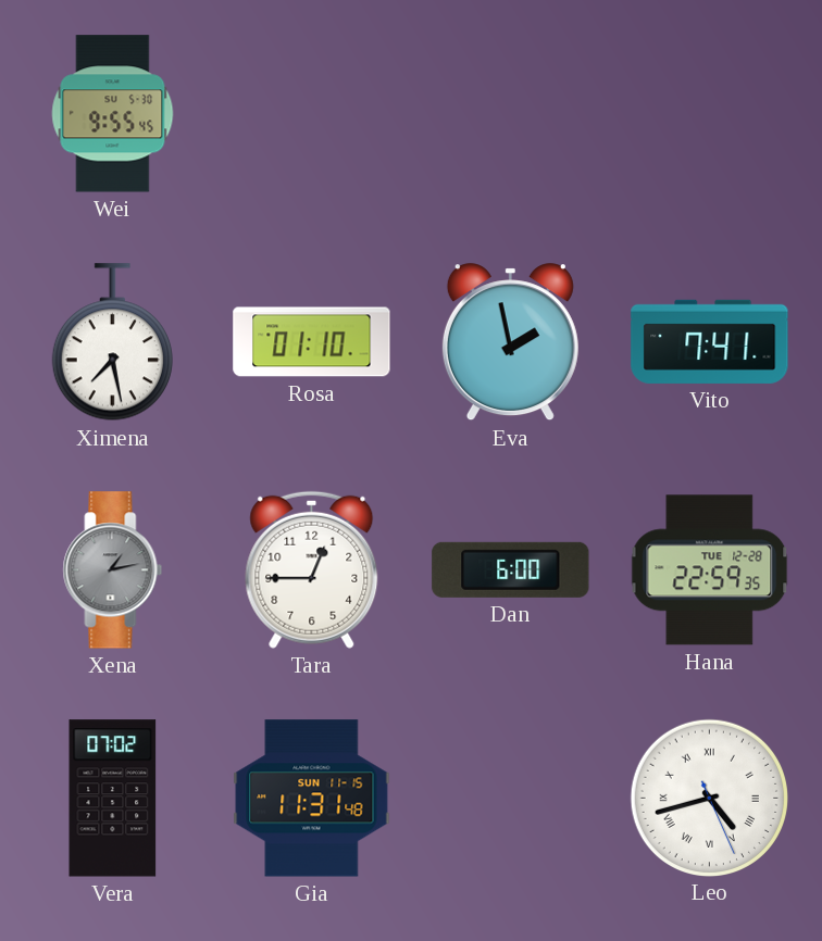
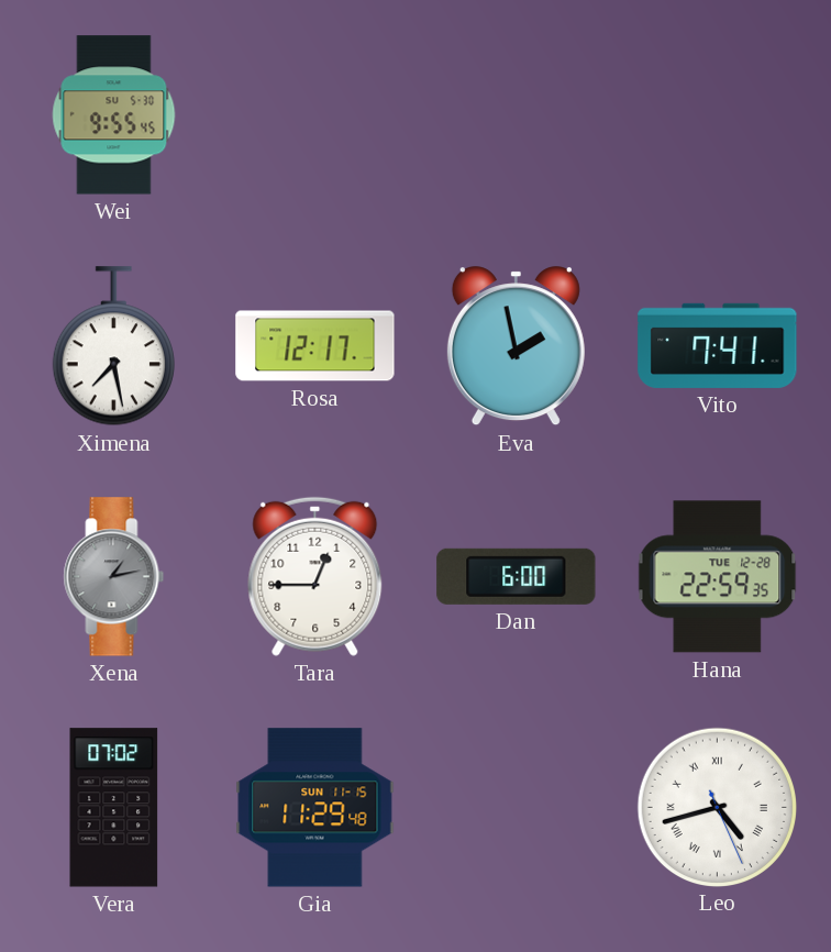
Rosa: 01:10 -> 12:17 (315, 346)
Gia: 11:31 -> 11:29 (315, 808)
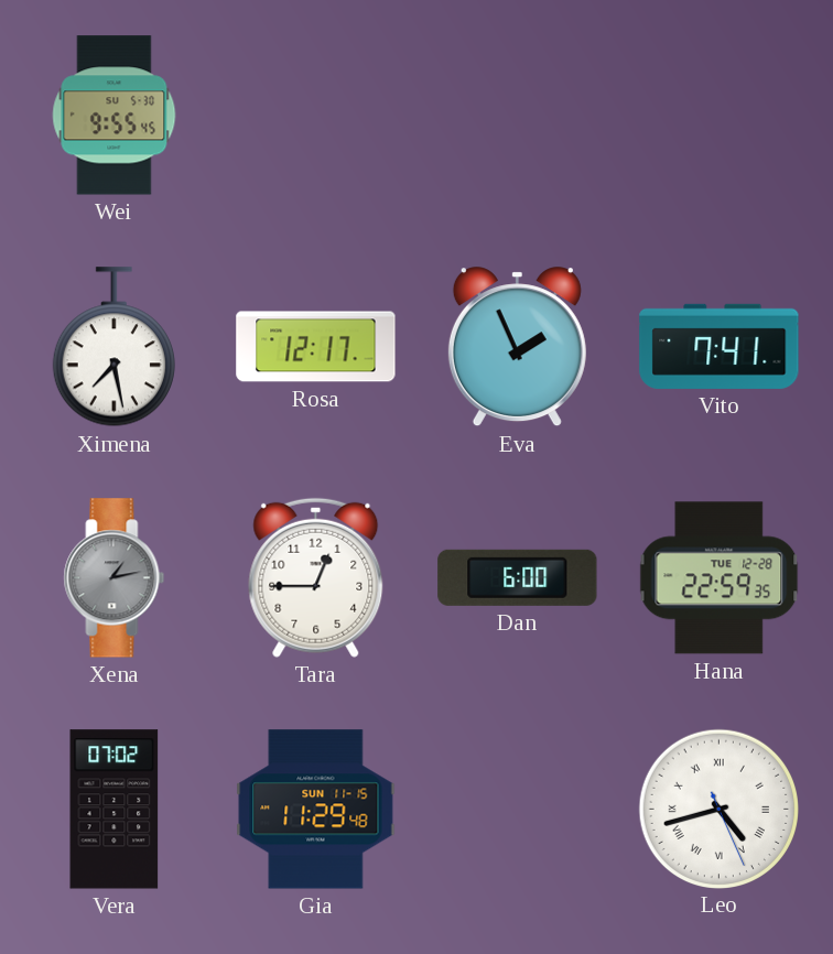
Eva: 1:58 -> 1:56 (517, 347)
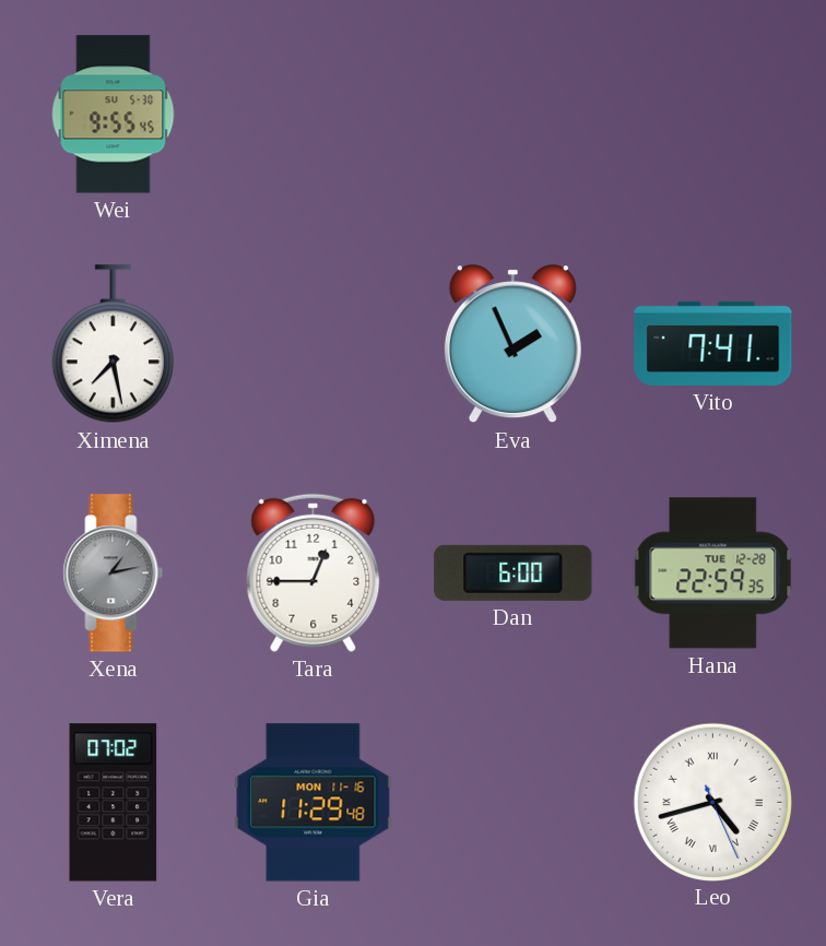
Rosa: 12:17 -> none (316, 347)
Gia date: SUN 11-15 -> MON 11-16 (314, 803)
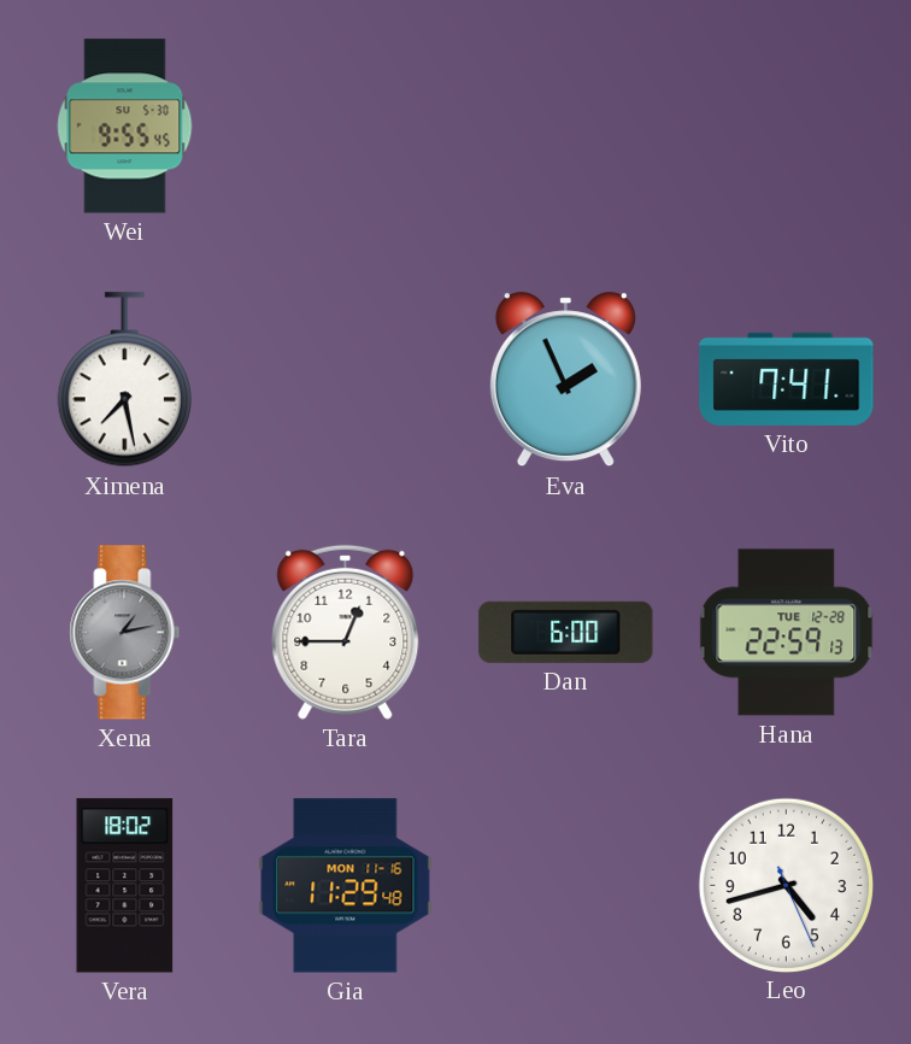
Hana: 22:59:35 -> 22:59:13 (787, 633)
Vera: 07:02 -> 18:02 (125, 886)
Leo numerals: Roman -> Arabic (786, 885)
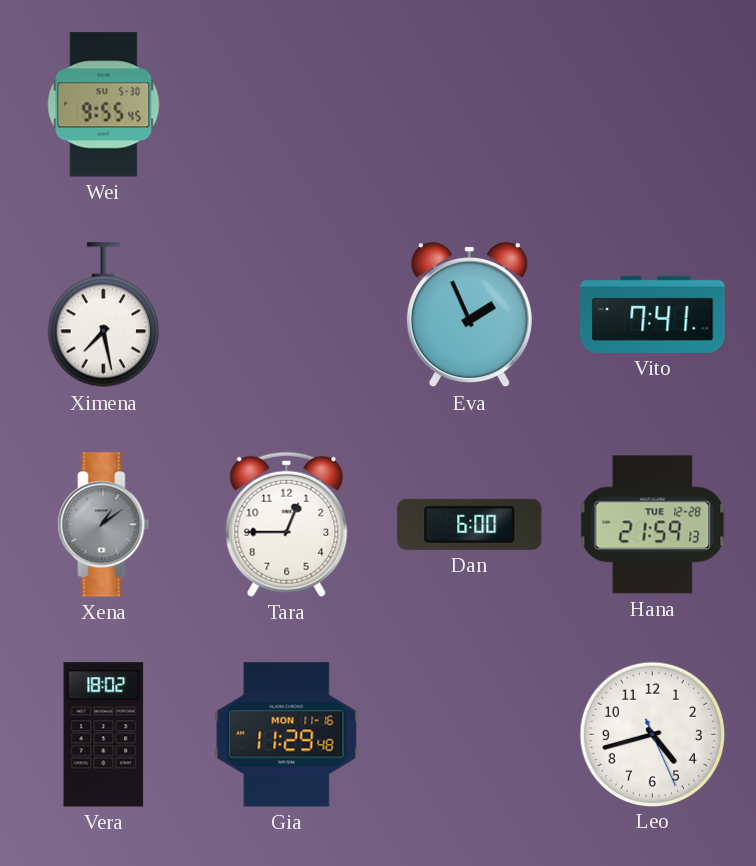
Xena: 1:13 -> 1:09 (104, 525)
Hana: 22:59 -> 21:59 (653, 525)
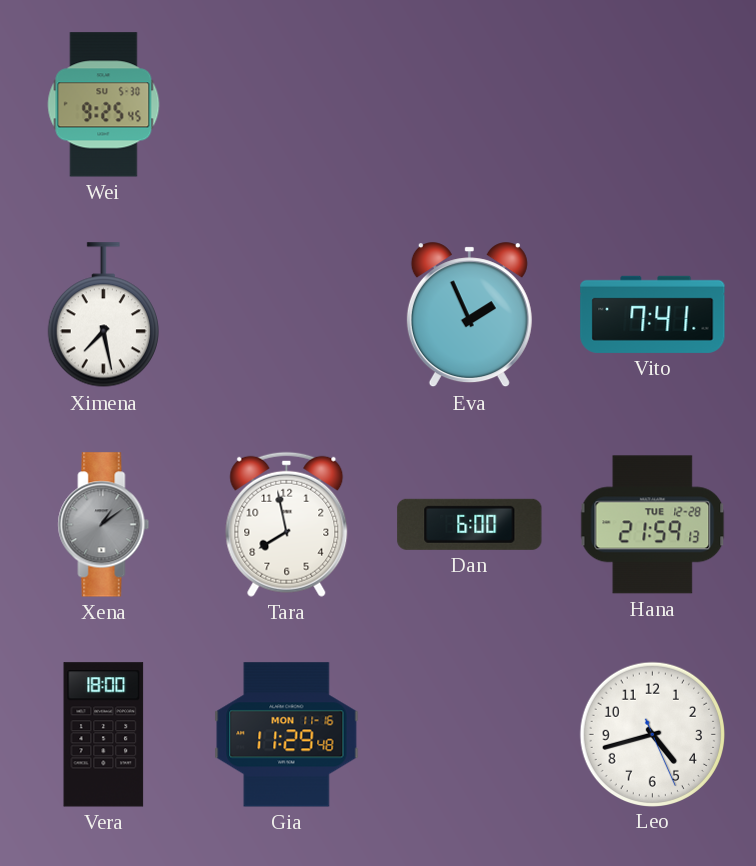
Wei: 9:55 -> 9:25 (104, 105)
Tara: 12:45 -> 7:58 (287, 524)
Vera: 18:02 -> 18:00 (104, 735)
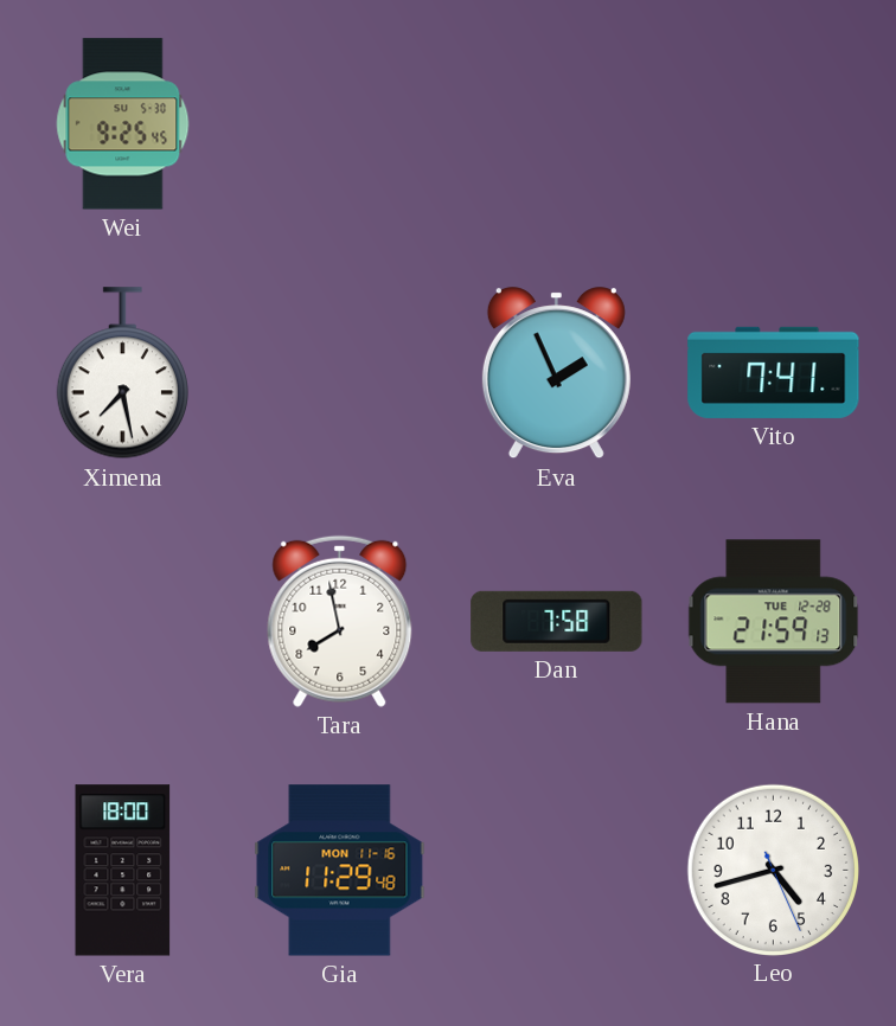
Xena: 1:09 -> none (104, 525)
Dan: 6:00 -> 7:58 (557, 621)
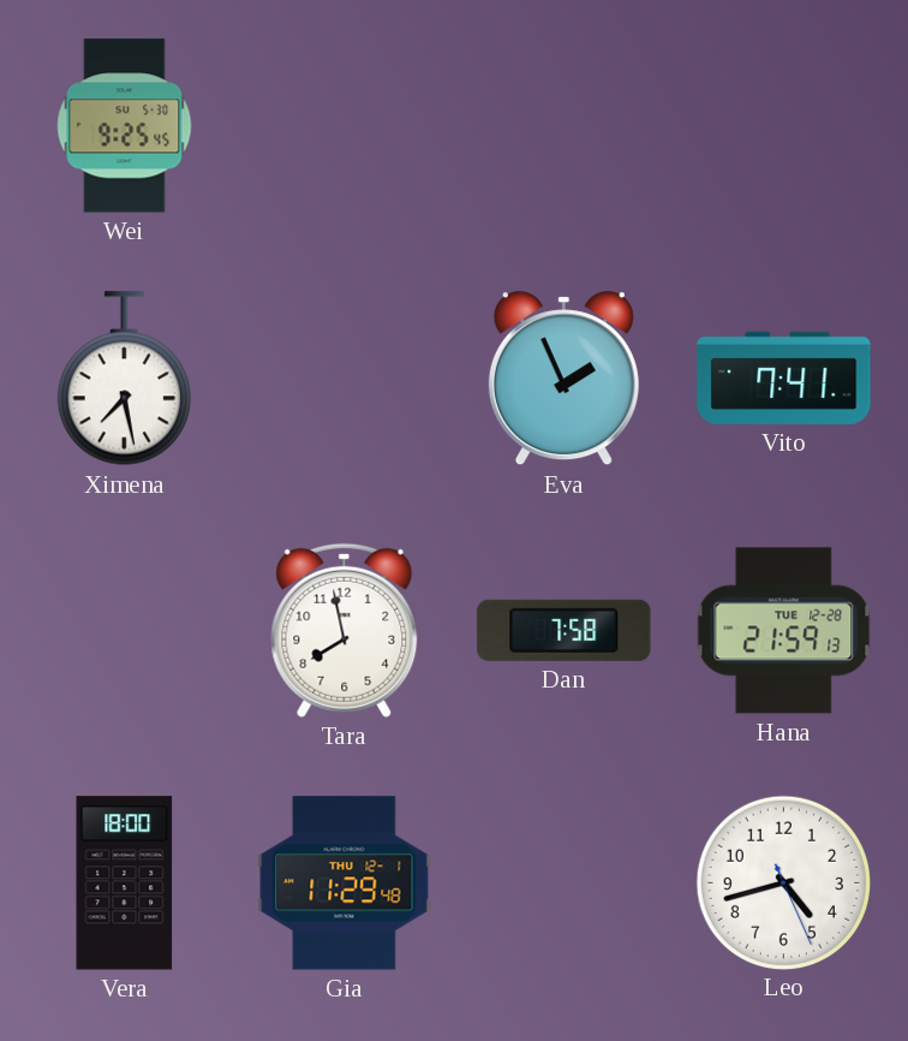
Gia date: MON 11-16 -> THU 12-1 (345, 884)
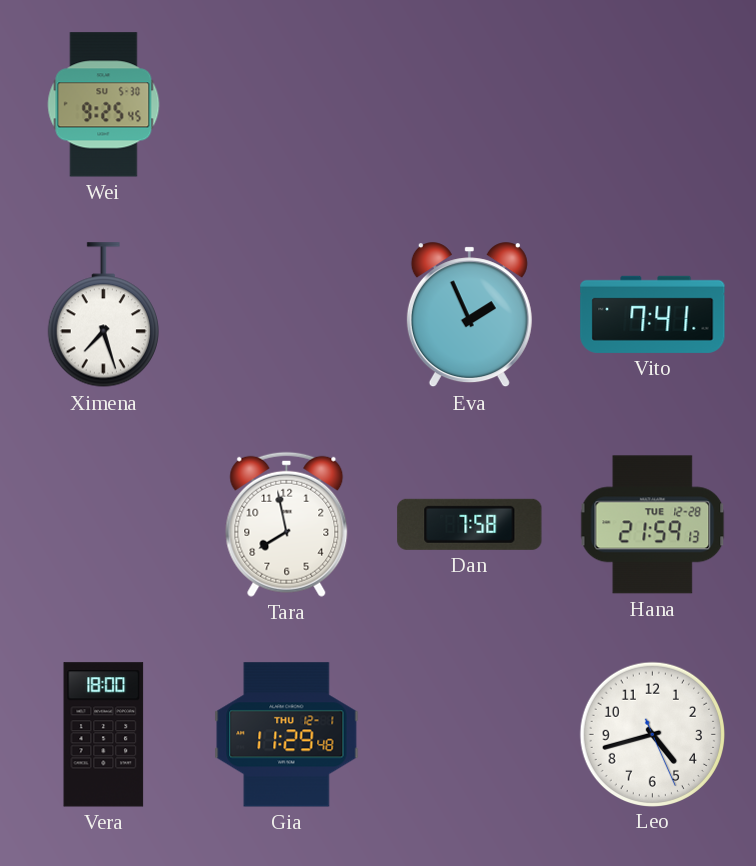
Ximena: 7:28 -> 7:27 (103, 315)
